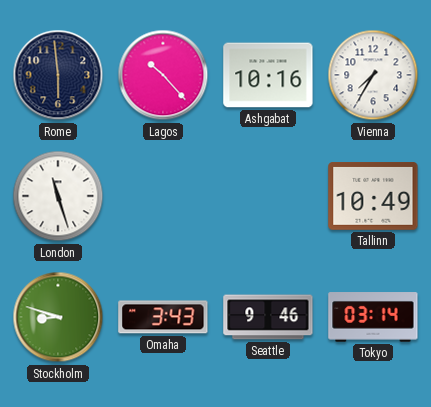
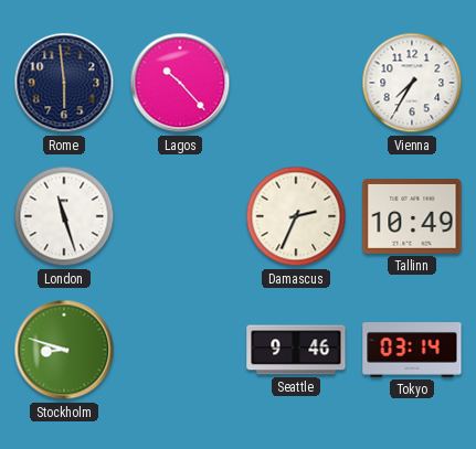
Ashgabat: 10:16 -> none (268, 75)
Damascus: none -> 2:34 (296, 216)
Omaha: 3:43 -> none (163, 317)
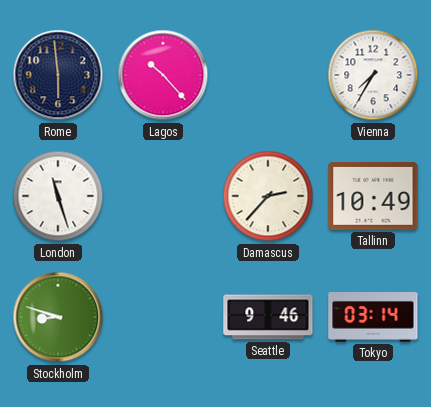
Damascus: 2:34 -> 2:37 (268, 196)
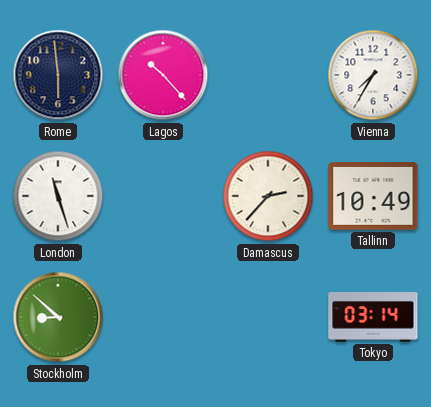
Stockholm: 8:48 -> 8:52 (58, 317)
Seattle: 9:46 -> none (268, 317)
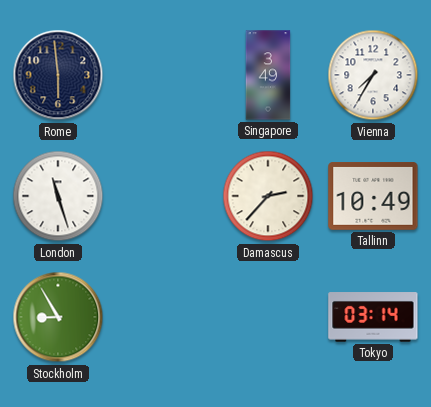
Lagos: 10:23 -> none (163, 75)
Singapore: none -> 3:49 (268, 75)
Stockholm: 8:52 -> 8:55 (58, 317)
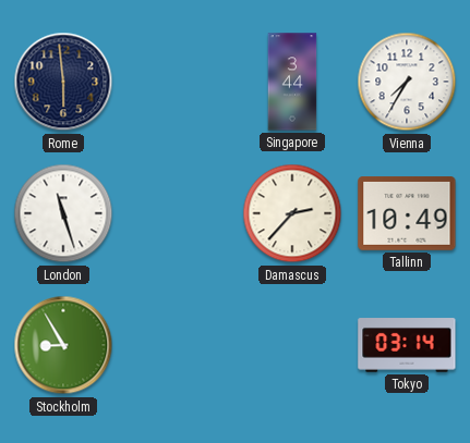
Singapore: 3:49 -> 3:44 (292, 82)
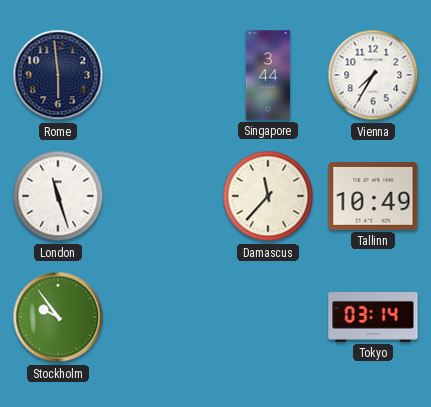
Damascus: 2:37 -> 11:37 (268, 196)
Stockholm: 8:55 -> 9:54 (58, 317)
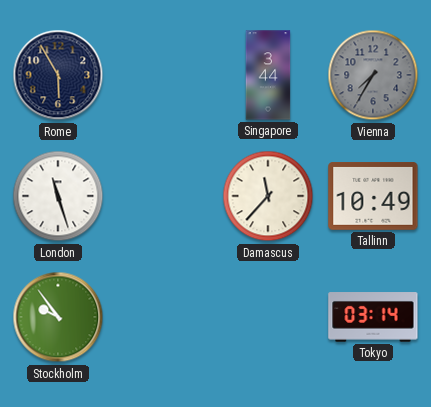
Rome: 5:59 -> 5:55 (58, 75)
Vienna dial: white -> grey (373, 75)
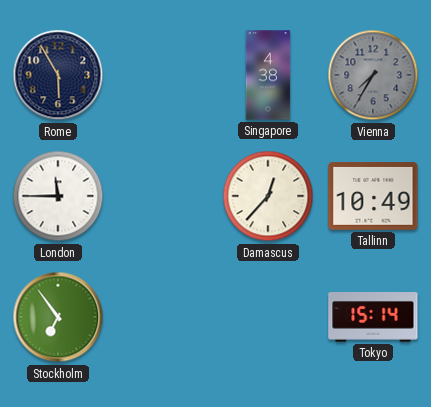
Singapore: 3:44 -> 4:38 (268, 75)
London: 11:27 -> 11:45 (58, 196)
Damascus: 11:37 -> 12:37 (268, 196)
Stockholm: 9:54 -> 6:54 (58, 317)
Tokyo: 03:14 -> 15:14 (373, 317)
